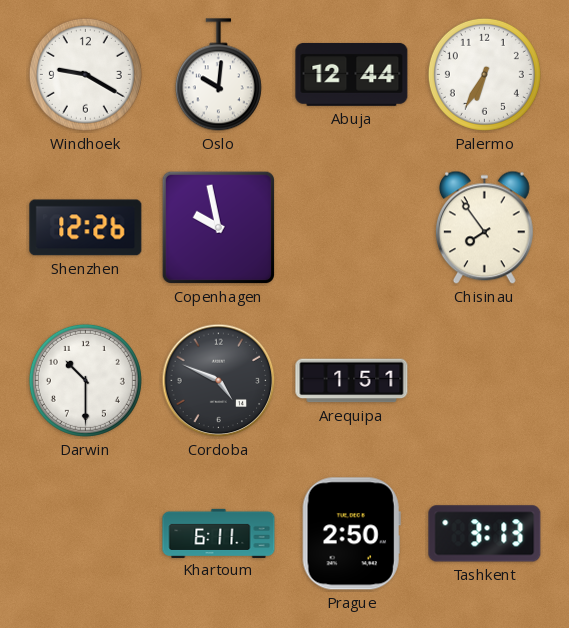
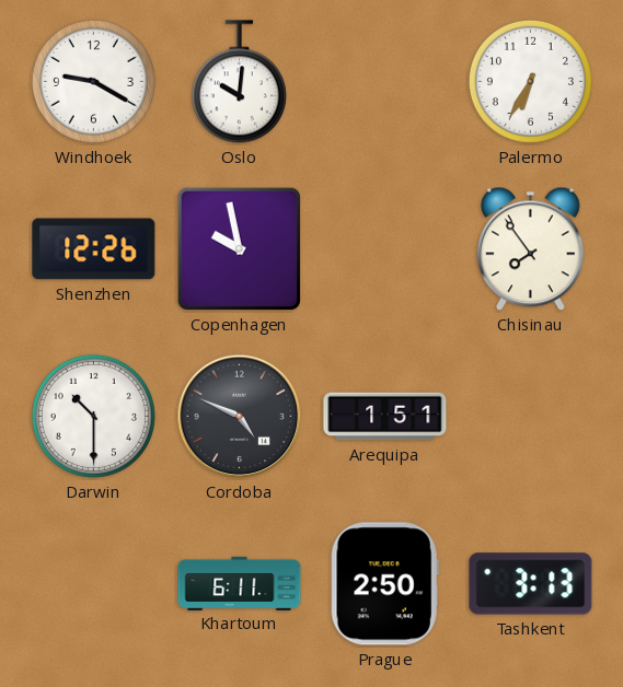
Abuja: 12:44 -> none (352, 74)
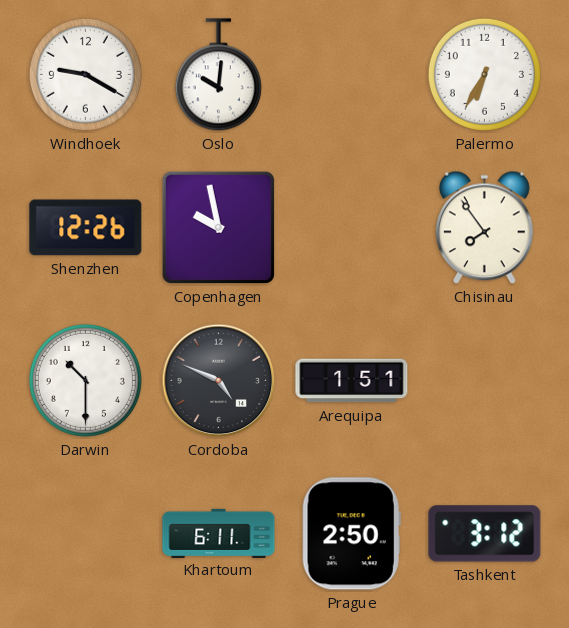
Tashkent: 3:13 -> 3:12 (485, 534)
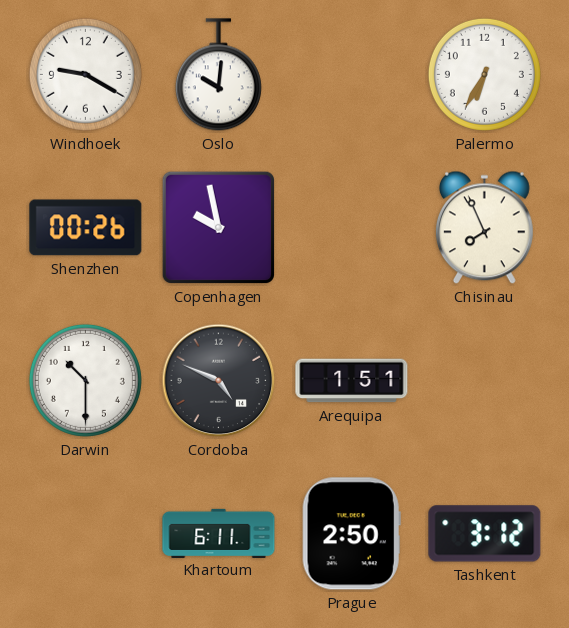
Shenzhen: 12:26 -> 00:26 (86, 228)
Chisinau: 7:54 -> 7:56 (484, 228)
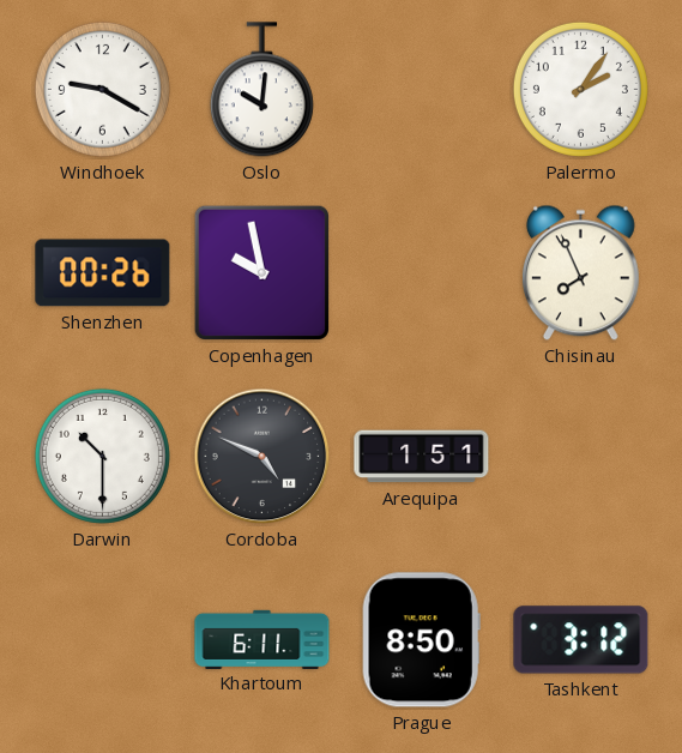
Palermo: 6:35 -> 2:06 (580, 89)
Prague: 2:50 -> 8:50 (421, 640)
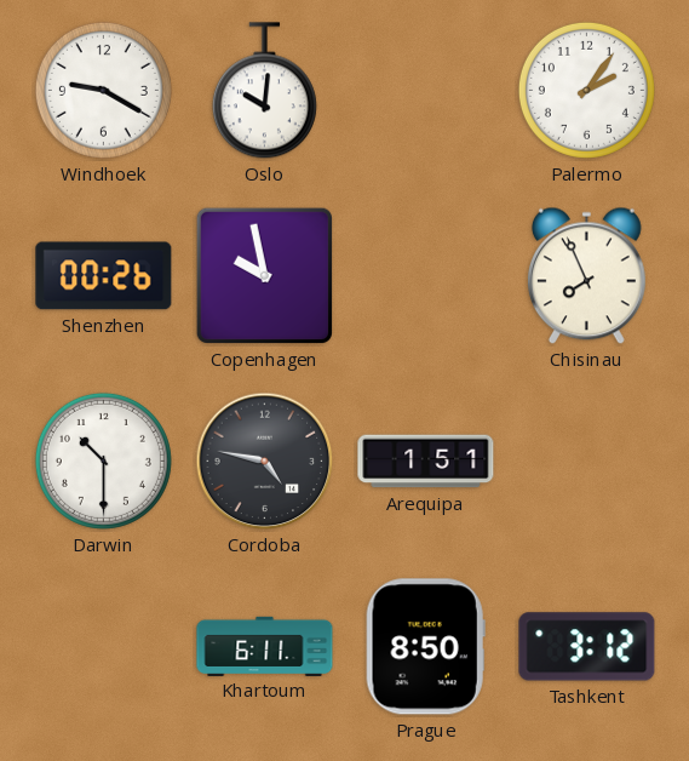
Cordoba: 4:49 -> 4:47 (265, 462)
